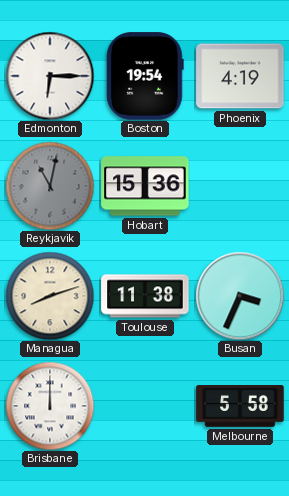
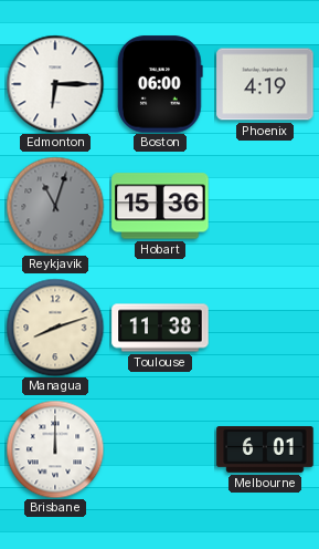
Boston: 19:54 -> 06:00 (160, 84)
Reykjavik: 11:02 -> 11:03 (55, 206)
Busan: 3:34 -> none (240, 296)
Melbourne: 5:58 -> 6:01 (265, 449)
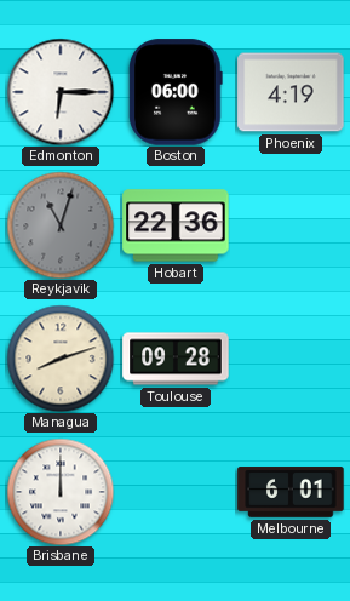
Hobart: 15:36 -> 22:36 (176, 225)
Toulouse: 11:38 -> 09:28 (176, 359)
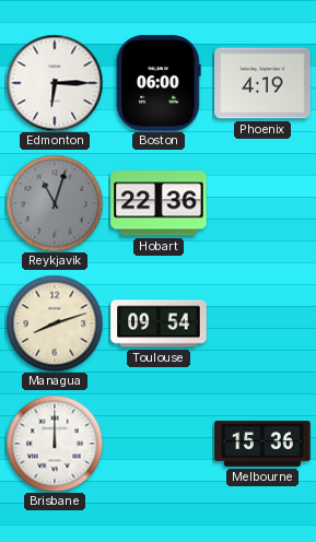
Toulouse: 09:28 -> 09:54 (159, 323)
Melbourne: 6:01 -> 15:36 (262, 444)
